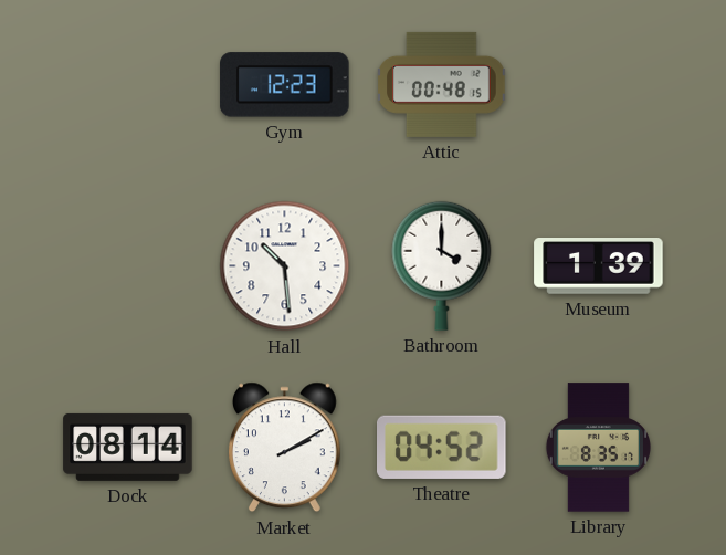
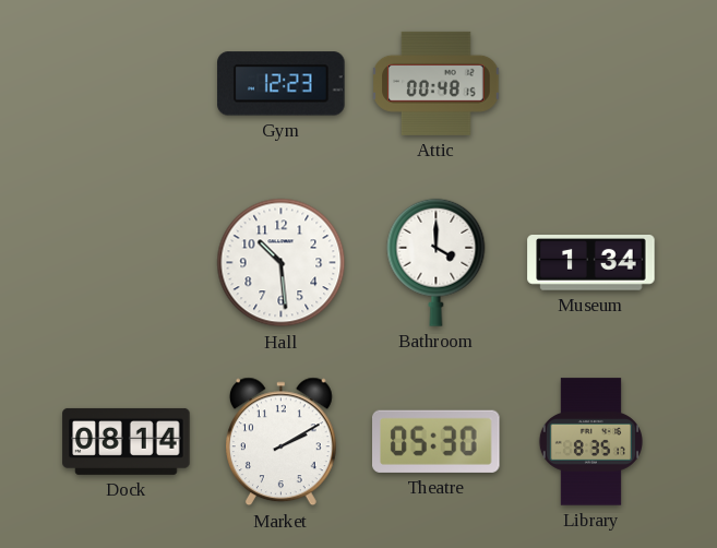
Museum: 1:39 -> 1:34 (591, 263)
Theatre: 04:52 -> 05:30 (437, 441)
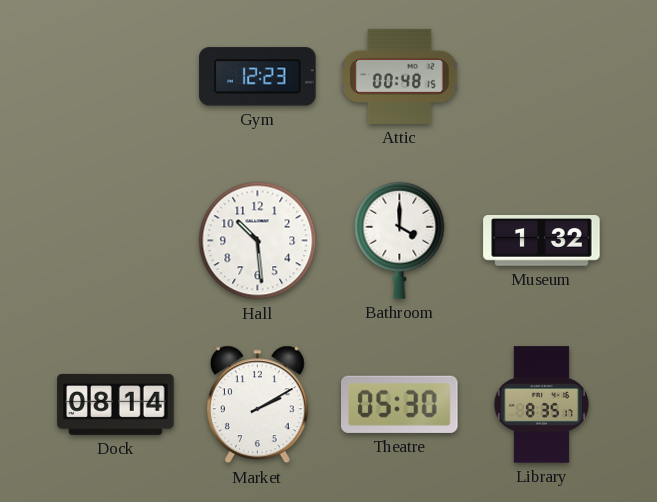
Museum: 1:34 -> 1:32 (542, 241)
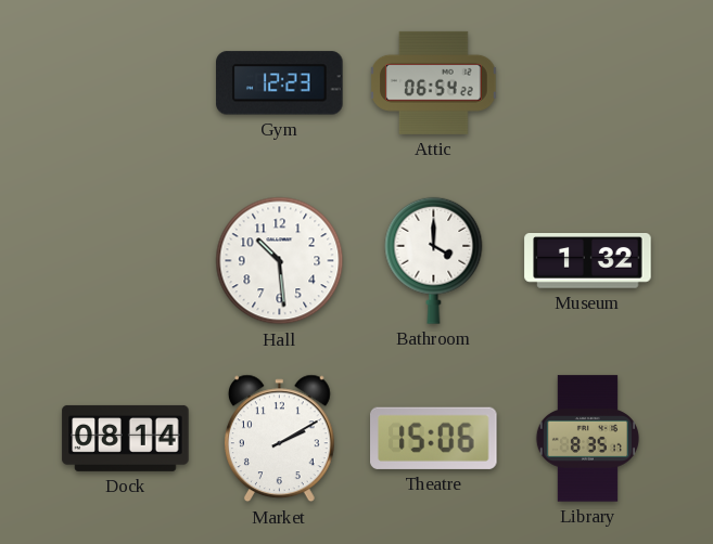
Attic: 00:48 -> 06:54 (434, 82)
Theatre: 05:30 -> 15:06 (434, 438)
